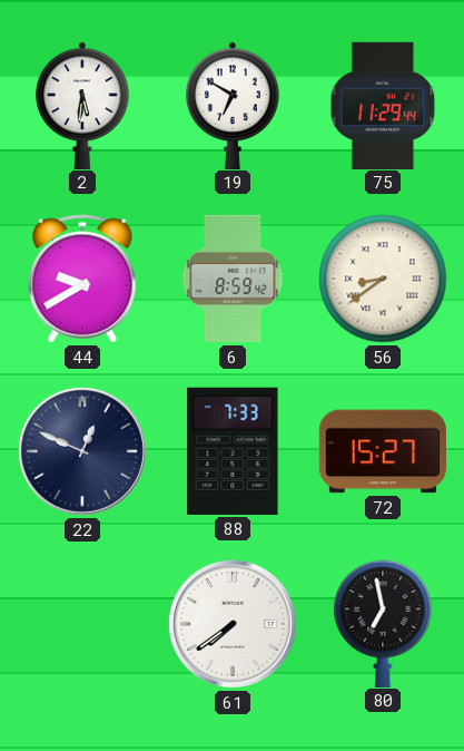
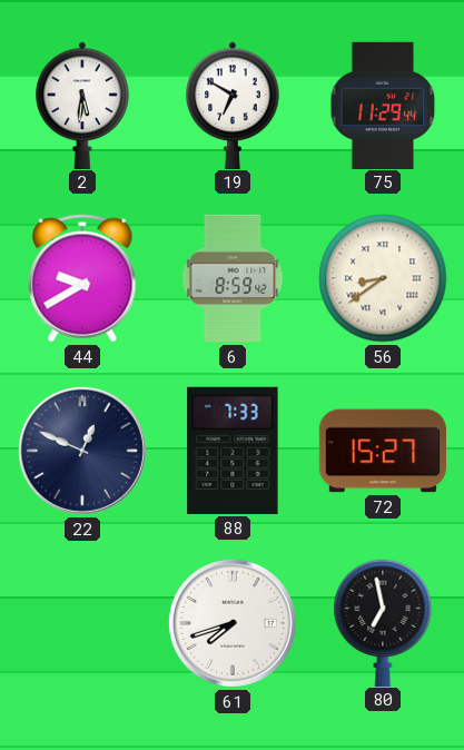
61: 7:39 -> 7:42 (233, 623)
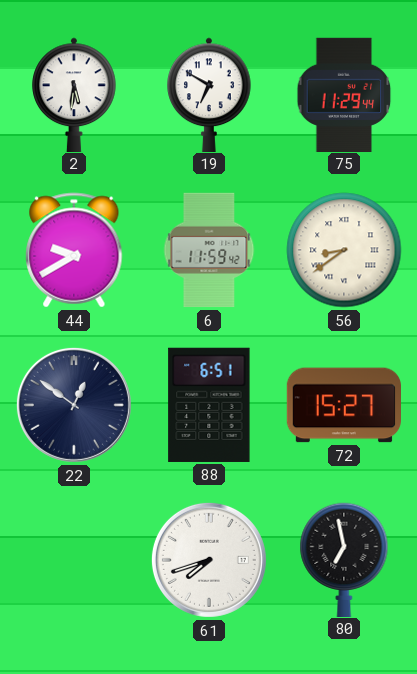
6: 8:59 -> 11:59 (209, 250)
22: 12:49 -> 12:51 (74, 405)
88: 7:33 -> 6:51 (209, 405)
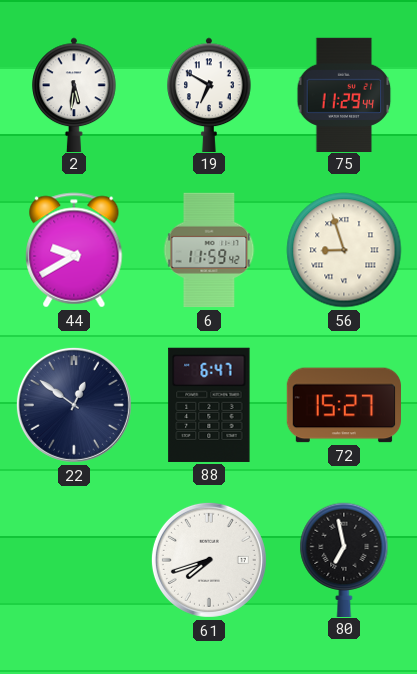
56: 8:39 -> 8:57 (344, 250)
88: 6:51 -> 6:47 (209, 405)
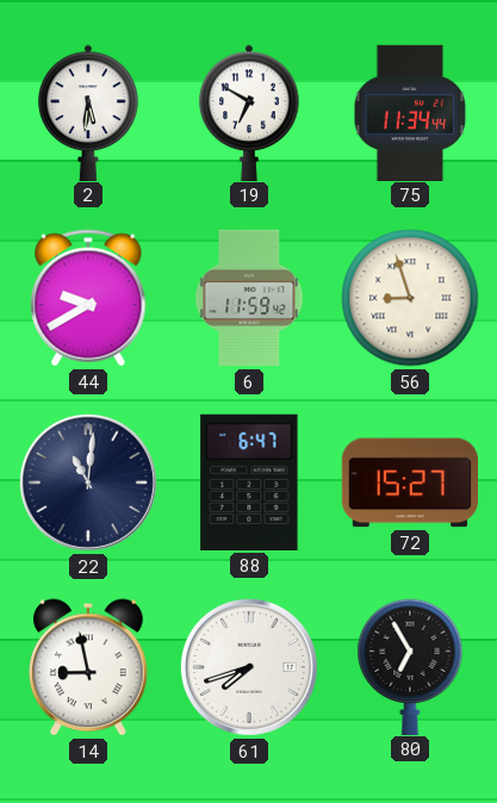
75: 11:29 -> 11:34 (410, 112)
22: 12:51 -> 11:01 (88, 483)
14: none -> 8:58 (89, 667)
80: 6:58 -> 6:55 (410, 666)
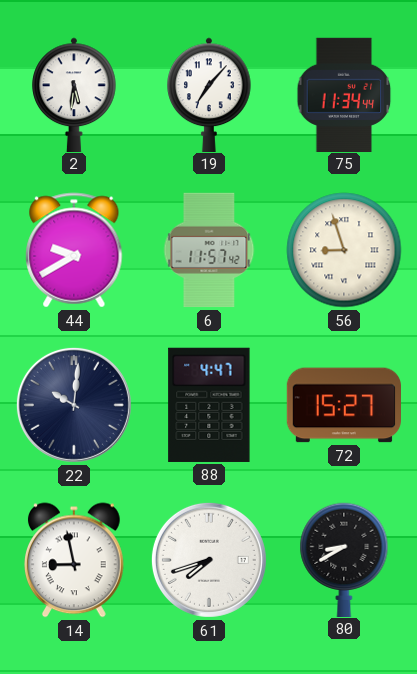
19: 6:50 -> 7:07 (209, 94)
6: 11:59 -> 11:57 (209, 250)
22: 11:01 -> 10:01 (74, 405)
88: 6:47 -> 4:47 (209, 405)
80: 6:55 -> 8:40 (344, 559)
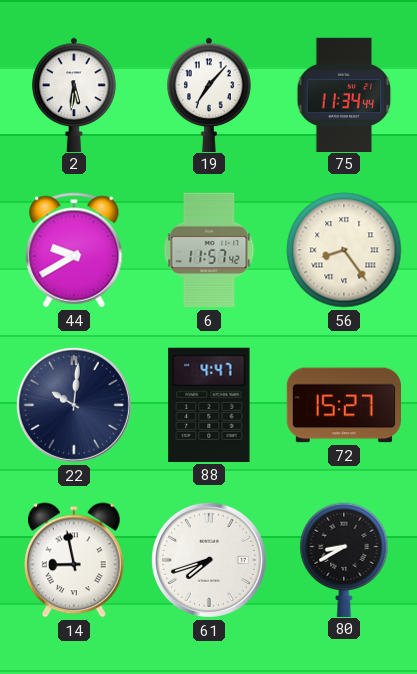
56: 8:57 -> 8:24 (344, 250)
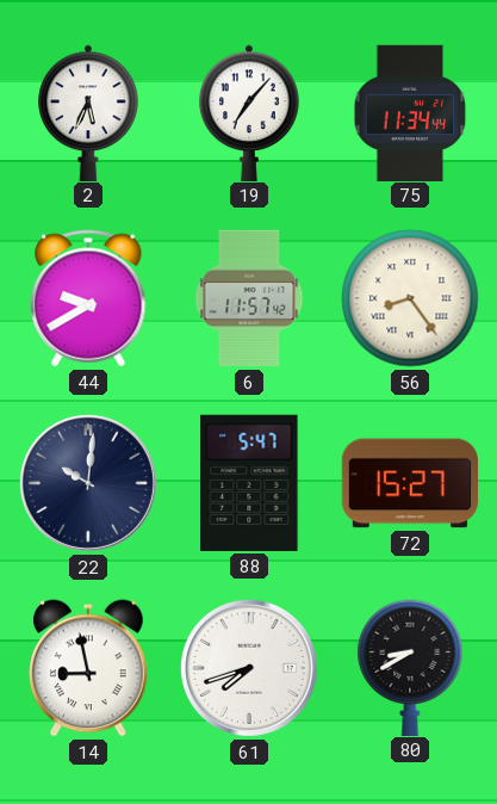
2: 5:31 -> 5:34 (88, 112)
88: 4:47 -> 5:47 (249, 483)
